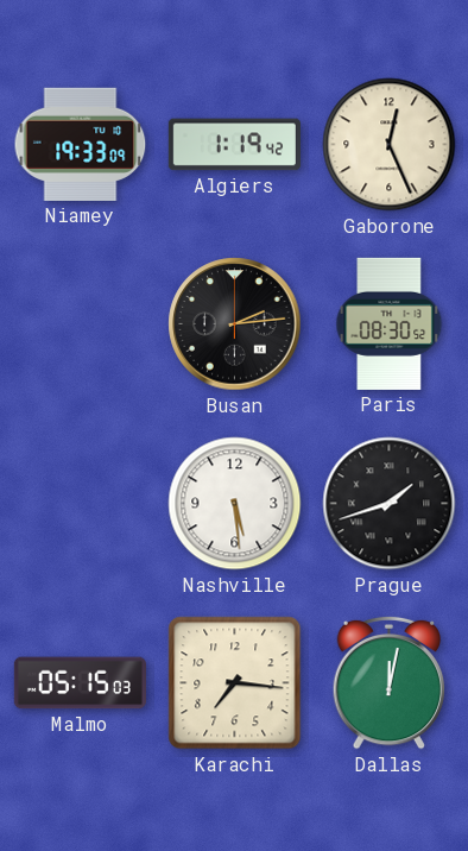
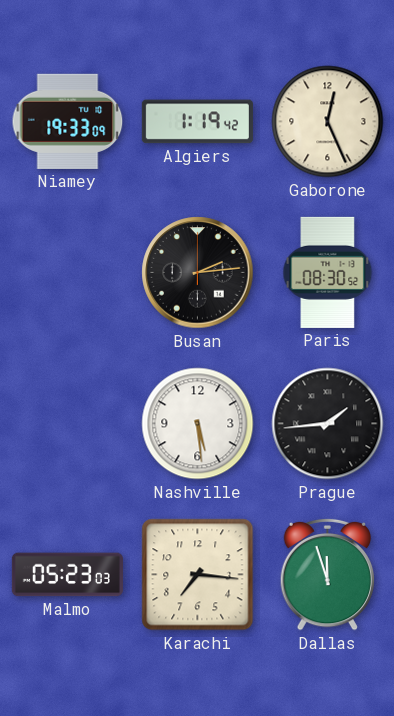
Prague: 1:42 -> 1:44 (328, 424)
Malmo: 05:15 -> 05:23 (67, 575)
Dallas: 12:02 -> 11:57 (328, 574)
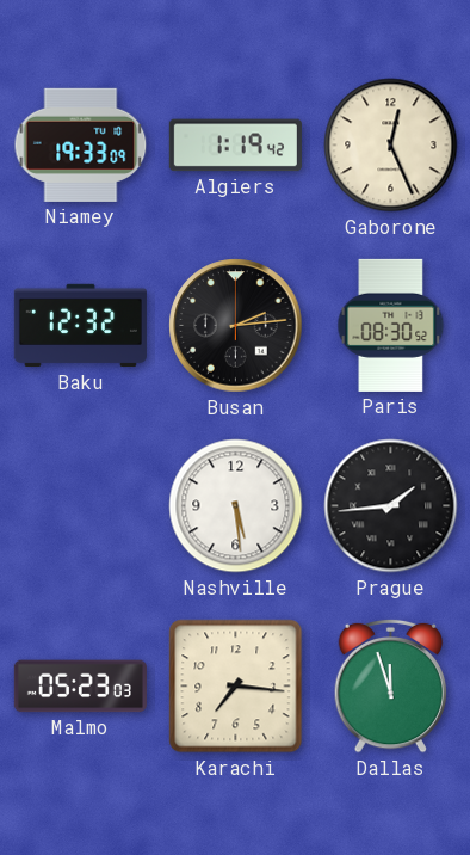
Baku: none -> 12:32 (80, 326)
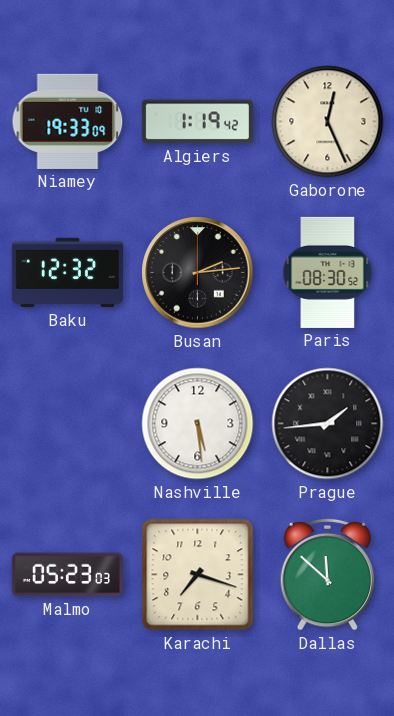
Karachi: 7:16 -> 7:18 (198, 575)
Dallas: 11:57 -> 11:52 (328, 574)
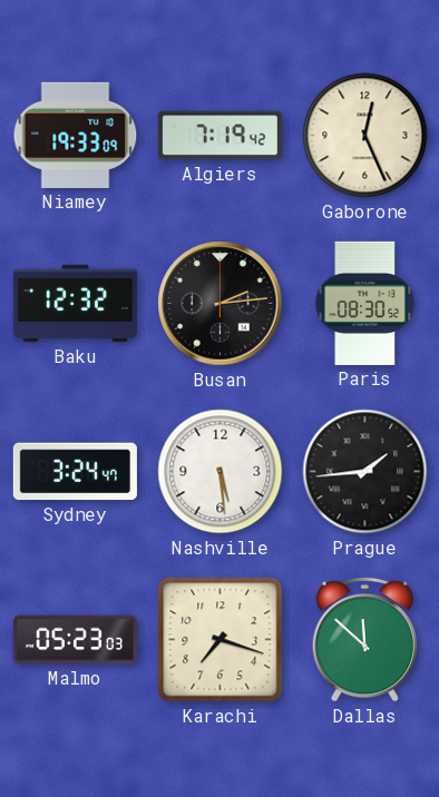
Algiers: 1:19 -> 7:19 (219, 136)
Sydney: none -> 3:24 (75, 472)
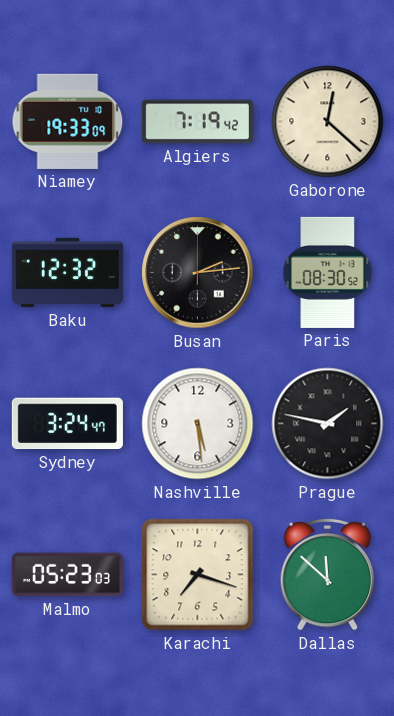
Gaborone: 12:26 -> 12:22 (328, 122)
Prague: 1:44 -> 1:47 (328, 424)
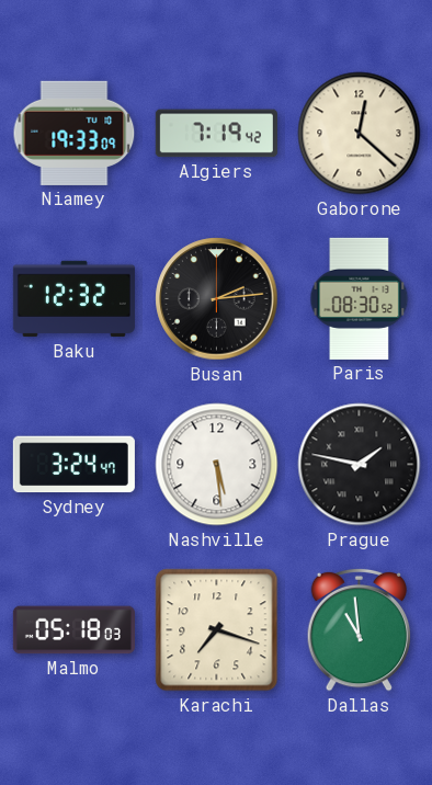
Malmo: 05:23 -> 05:18 (73, 630)
Dallas: 11:52 -> 10:59 (360, 629)
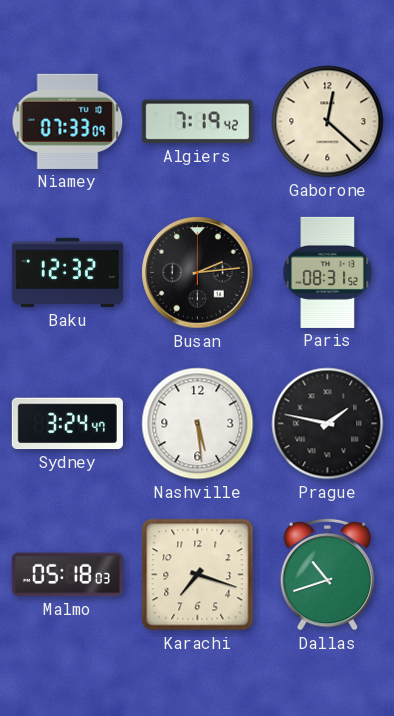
Niamey: 19:33 -> 07:33 (68, 121)
Paris: 08:30 -> 08:31 (328, 272)
Dallas: 10:59 -> 10:42 (328, 574)
